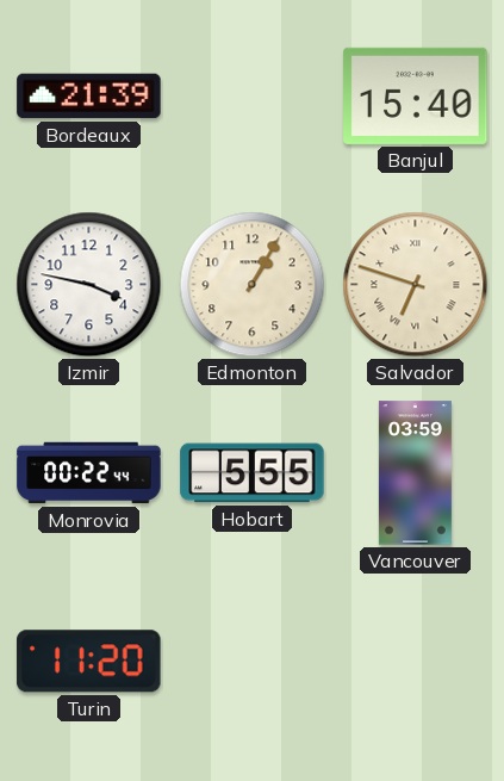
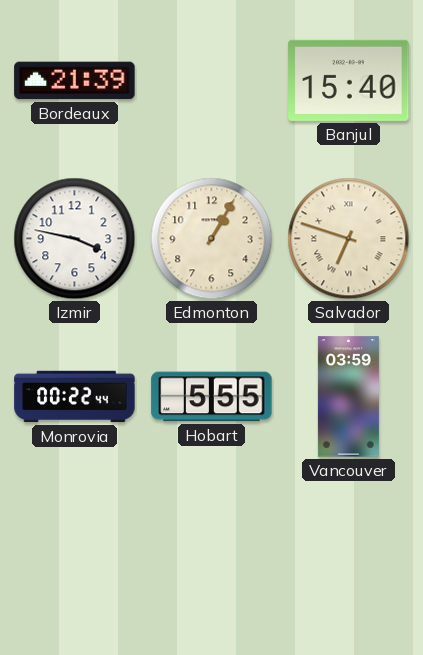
Turin: 11:20 -> none (89, 662)
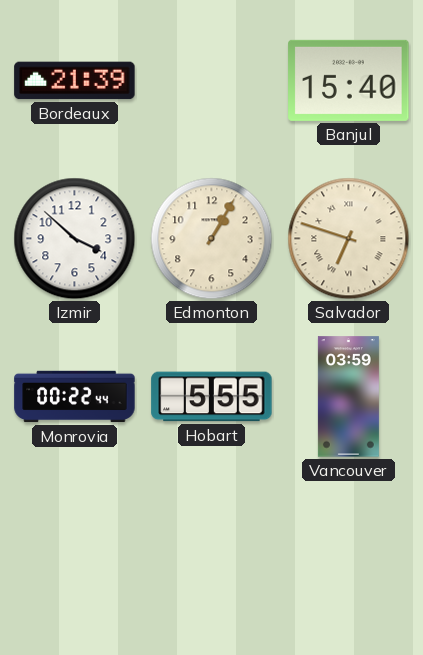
Izmir: 3:47 -> 3:52 (75, 239)
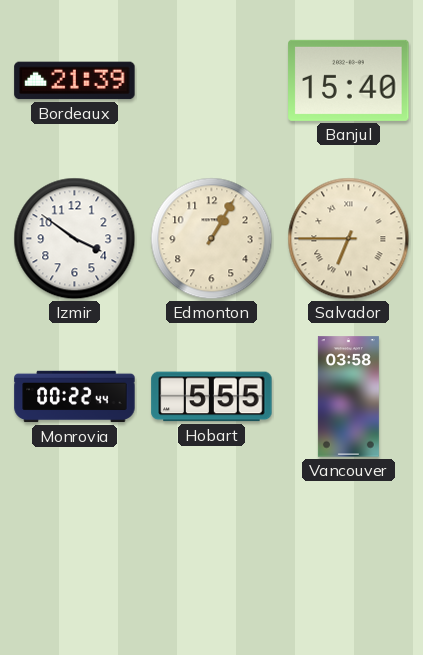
Izmir: 3:52 -> 3:51 (75, 239)
Salvador: 6:48 -> 6:45 (349, 239)
Vancouver: 03:59 -> 03:58 (348, 397)
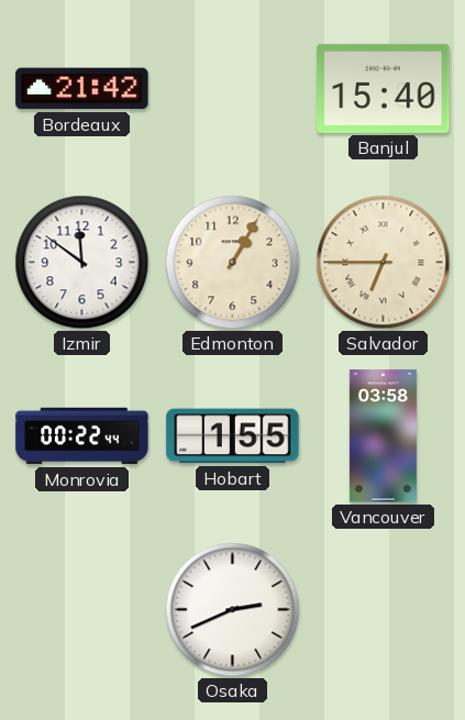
Bordeaux: 21:39 -> 21:42 (82, 89)
Izmir: 3:51 -> 11:51 (82, 263)
Hobart: 5:55 -> 1:55 (233, 436)
Osaka: none -> 2:41 (233, 610)
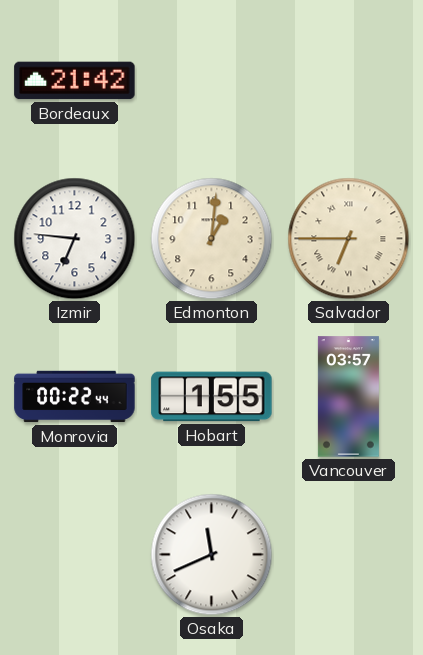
Banjul: 15:40 -> none (384, 88)
Izmir: 11:51 -> 6:46 (75, 239)
Edmonton: 1:05 -> 1:01 (212, 239)
Vancouver: 03:58 -> 03:57 (348, 397)
Osaka: 2:41 -> 11:41 (212, 555)
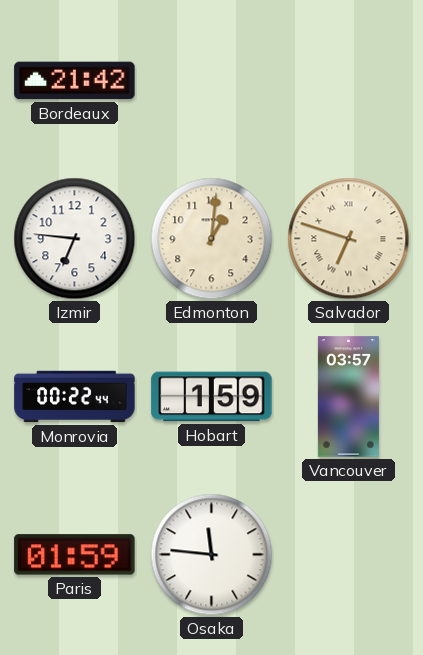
Salvador: 6:45 -> 6:48 (349, 239)
Hobart: 1:55 -> 1:59 (212, 397)
Paris: none -> 01:59 (75, 555)
Osaka: 11:41 -> 11:46 (212, 555)
